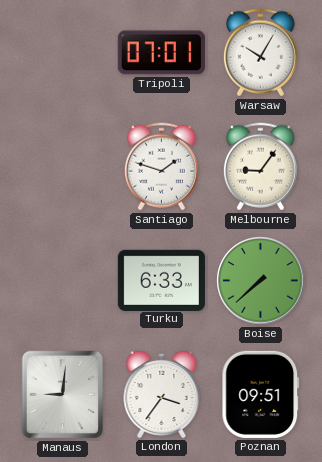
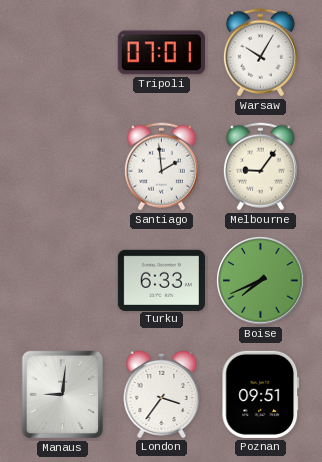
Santiago: 1:48 -> 1:59 (161, 167)
Boise: 7:38 -> 7:41 (261, 281)
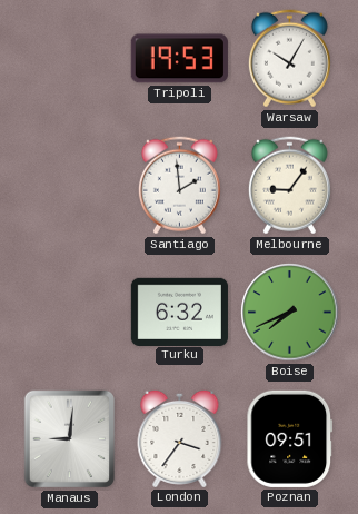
Tripoli: 07:01 -> 19:53 (179, 59)
Turku: 6:33 -> 6:32 (179, 312)
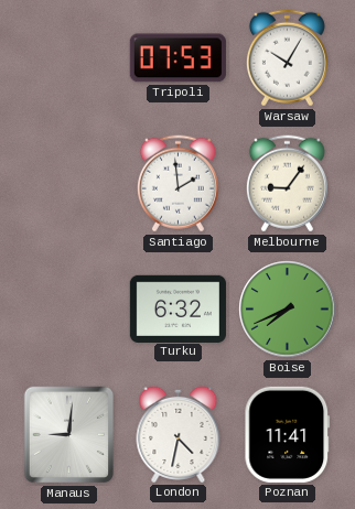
Tripoli: 19:53 -> 07:53 (177, 58)
London: 3:36 -> 4:32 (179, 434)
Poznan: 09:51 -> 11:41 (288, 434)
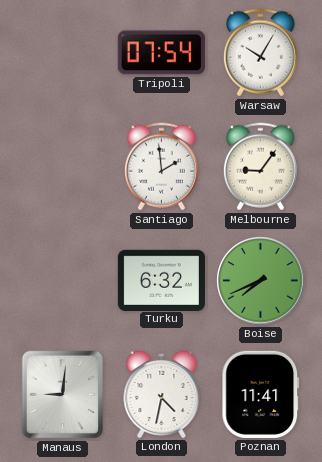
Tripoli: 07:53 -> 07:54 (161, 53)
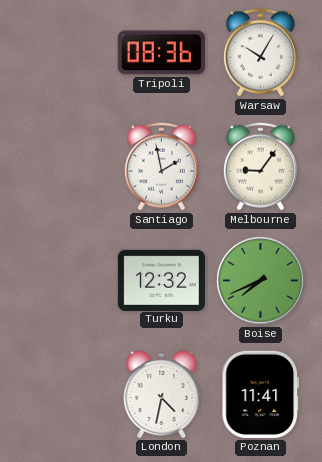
Tripoli: 07:54 -> 08:36 (161, 53)
Santiago: 1:59 -> 1:58 (161, 167)
Turku: 6:32 -> 12:32 (161, 280)
Manaus: 9:01 -> none (63, 395)
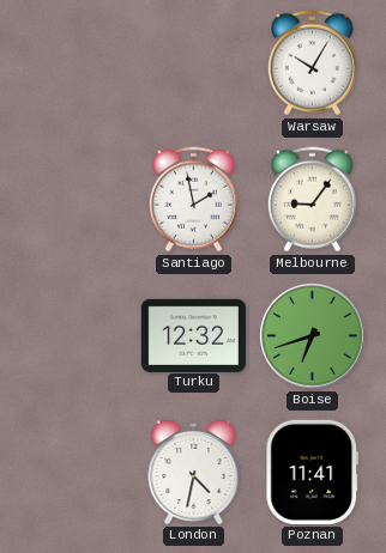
Tripoli: 08:36 -> none (161, 53)
Boise: 7:41 -> 6:42 (313, 336)
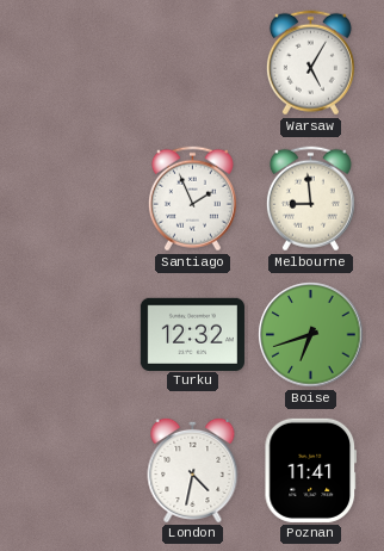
Warsaw: 10:05 -> 5:05 (310, 63)
Santiago: 1:58 -> 1:56 (192, 199)
Melbourne: 9:06 -> 8:59 (310, 199)
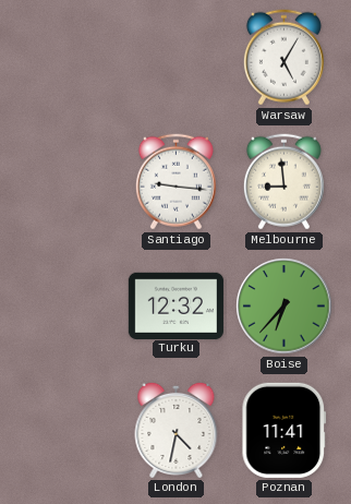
Santiago: 1:56 -> 9:16 (175, 182)
Boise: 6:42 -> 6:37 (285, 307)
